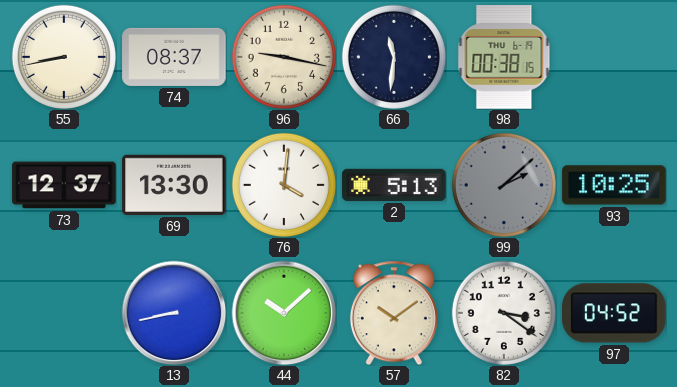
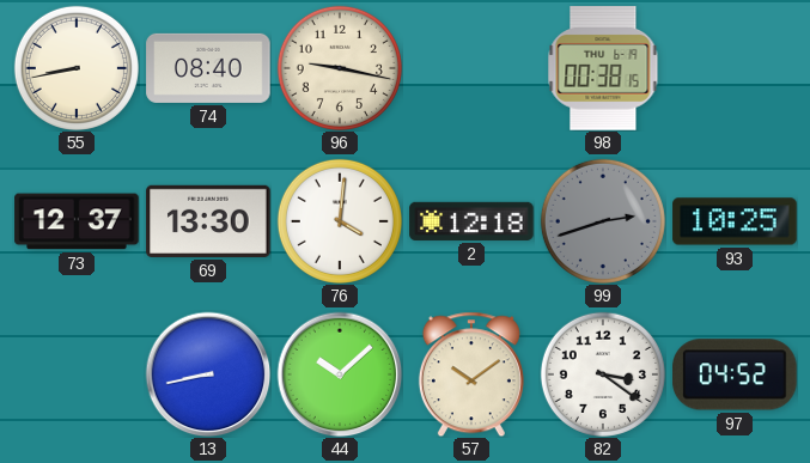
74: 08:37 -> 08:40 (208, 68)
66: 11:31 -> none (394, 57)
2: 5:13 -> 12:18 (471, 221)
99: 2:08 -> 2:42 (603, 221)
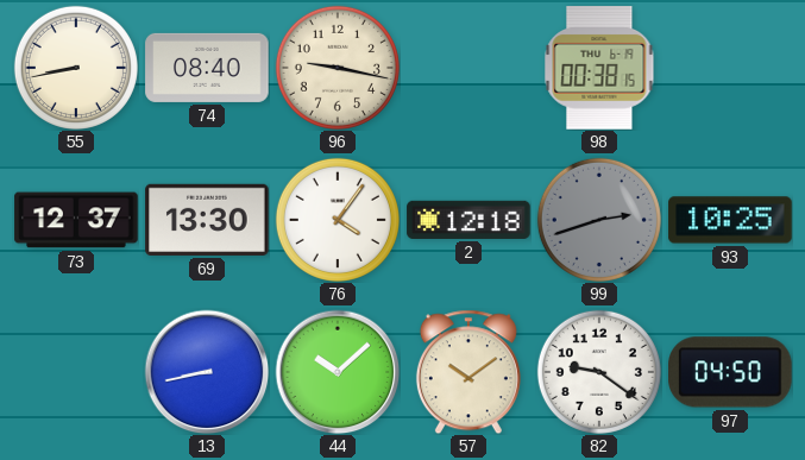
76: 4:01 -> 4:06 (338, 220)
82: 3:21 -> 9:21 (599, 372)
97: 04:52 -> 04:50 (730, 372)
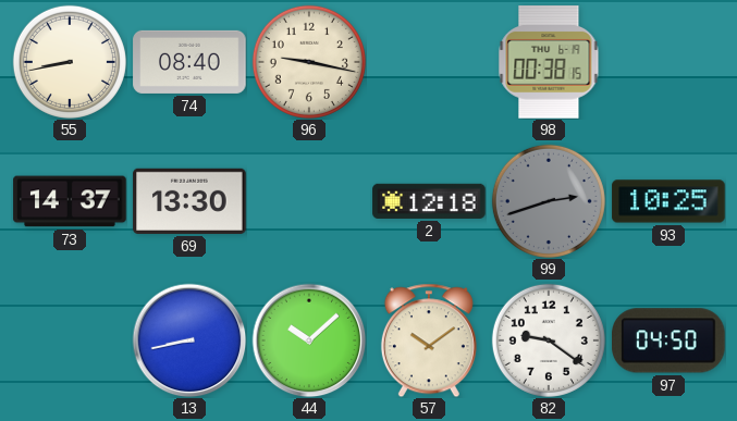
73: 12:37 -> 14:37 (70, 201)
76: 4:06 -> none (338, 220)
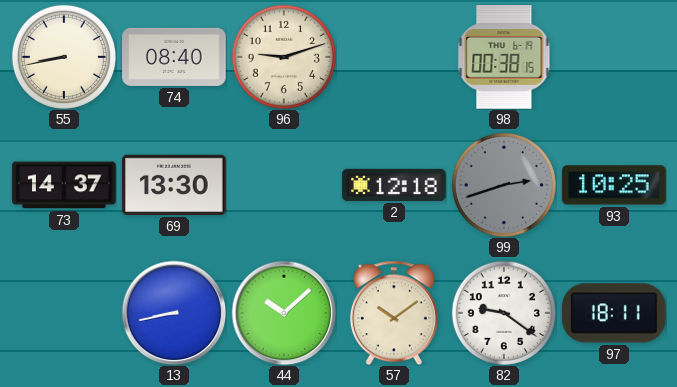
96: 9:17 -> 9:12 (284, 57)
97: 04:50 -> 18:11 (614, 313)
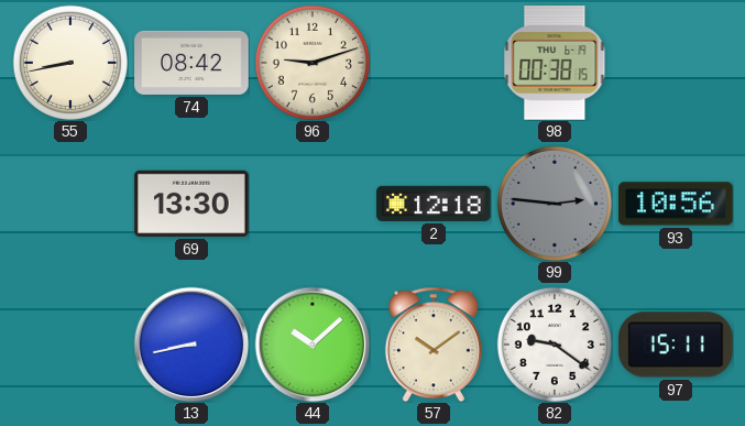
74: 08:40 -> 08:42 (191, 63)
73: 14:37 -> none (64, 185)
99: 2:42 -> 2:46 (555, 204)
93: 10:25 -> 10:56 (676, 204)
97: 18:11 -> 15:11 (676, 345)
